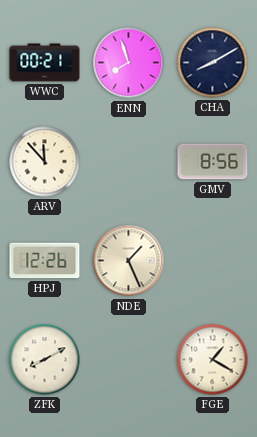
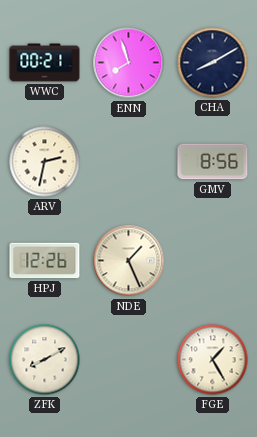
ARV: 11:53 -> 2:32 (45, 162)
FGE: 1:20 -> 1:25 (213, 360)
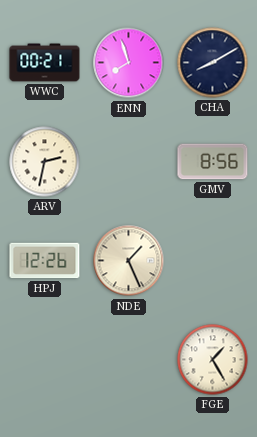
ZFK: 8:10 -> none (45, 360)
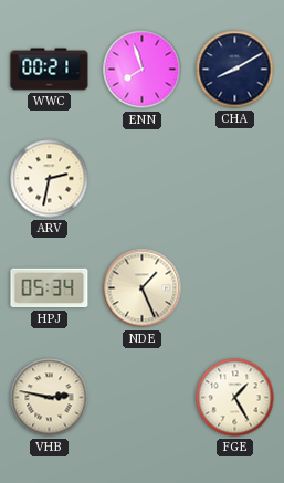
GMV: 8:56 -> none (213, 162)
HPJ: 12:26 -> 05:34 (50, 288)
VHB: none -> 2:47 (50, 398)
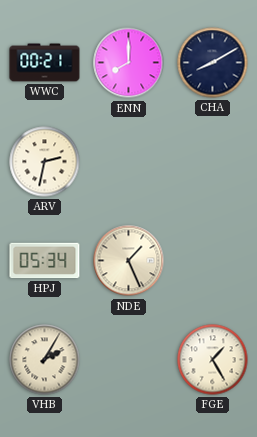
ENN: 7:57 -> 8:00 (129, 63)
VHB: 2:47 -> 2:05 (45, 360)
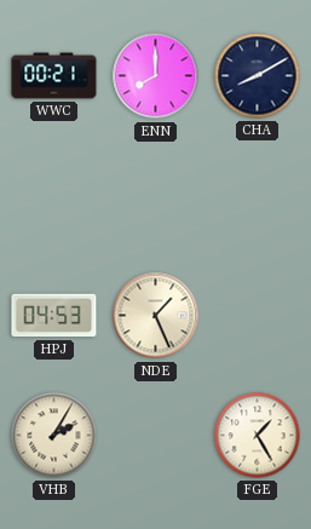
ARV: 2:32 -> none (45, 162)
HPJ: 05:34 -> 04:53 (54, 316)
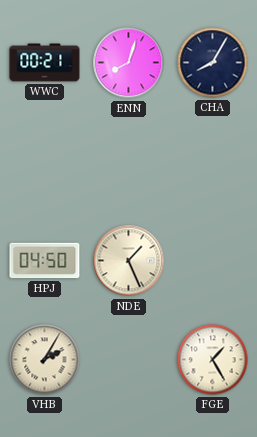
ENN: 8:00 -> 8:03 (129, 63)
CHA: 8:10 -> 8:05 (213, 63)
HPJ: 04:53 -> 04:50 (45, 261)
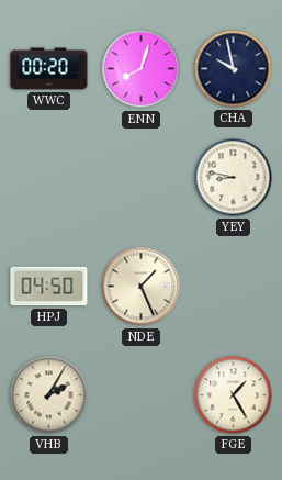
WWC: 00:21 -> 00:20 (49, 69)
CHA: 8:05 -> 9:58 (234, 69)
YEY: none -> 8:47 (234, 178)
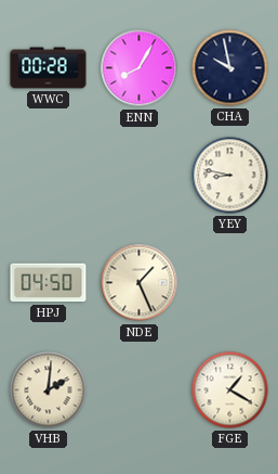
WWC: 00:20 -> 00:28 (49, 68)
ENN: 8:03 -> 8:05 (140, 68)
VHB: 2:05 -> 2:01 (49, 390)
FGE: 1:25 -> 1:20 (230, 390)
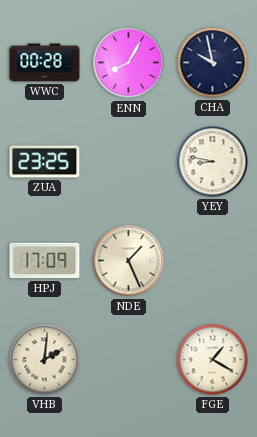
ZUA: none -> 23:25 (45, 162)
HPJ: 04:50 -> 17:09 (45, 261)
